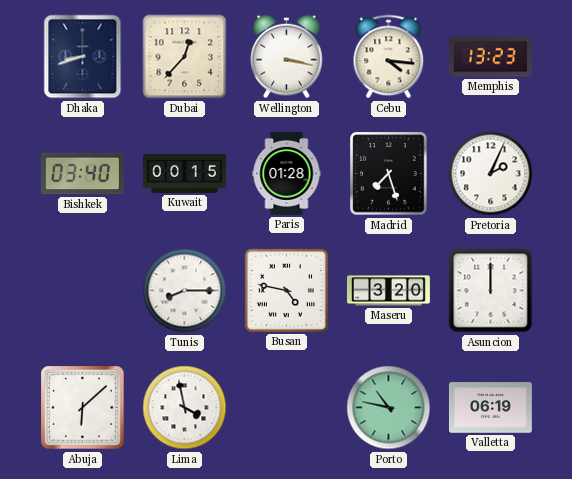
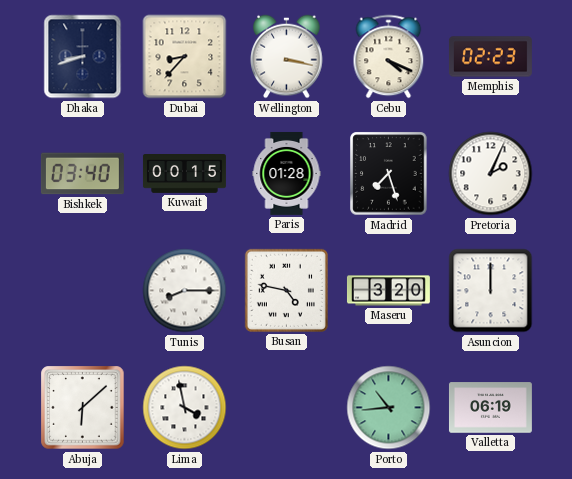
Dubai: 12:37 -> 8:37 (185, 57)
Cebu: 4:16 -> 4:19 (389, 57)
Memphis: 13:23 -> 02:23 (490, 57)
Porto: 10:47 -> 10:44 (389, 408)
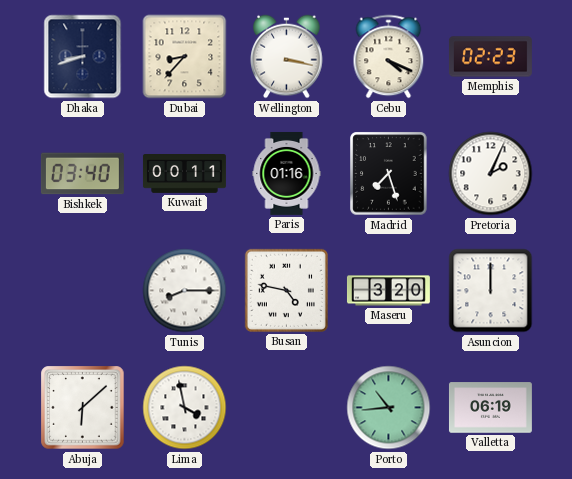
Kuwait: 00:15 -> 00:11 (184, 174)
Paris: 01:28 -> 01:16 (287, 173)
